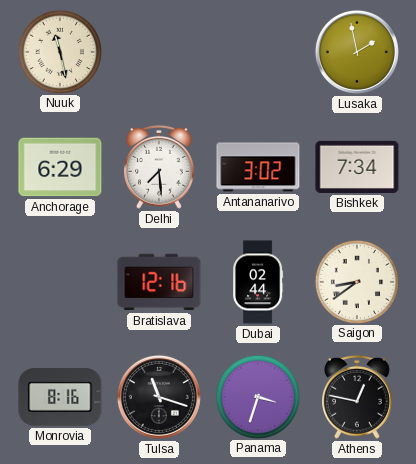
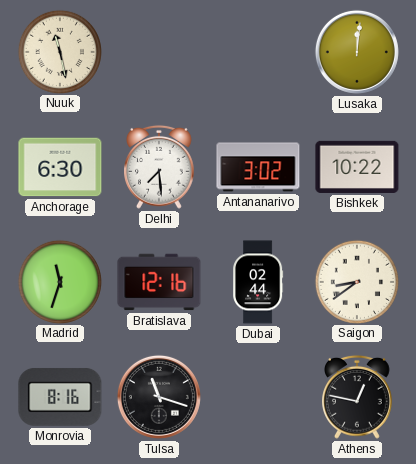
Lusaka: 1:58 -> 12:01 (357, 52)
Anchorage: 6:29 -> 6:30 (60, 167)
Bishkek: 7:34 -> 10:22 (357, 167)
Madrid: none -> 11:33 (59, 281)
Panama: 3:33 -> none (257, 396)
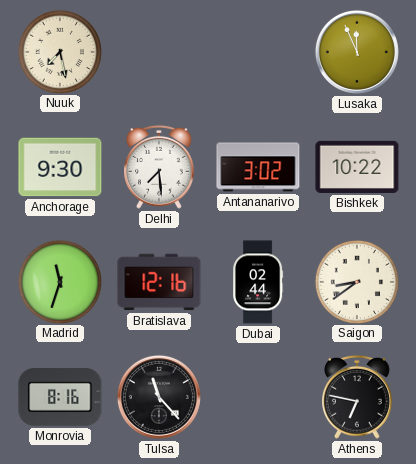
Nuuk: 11:28 -> 7:28 (59, 51)
Lusaka: 12:01 -> 11:56 (357, 52)
Anchorage: 6:30 -> 9:30 (60, 167)
Tulsa: 11:18 -> 11:23 (159, 397)
Athens: 12:47 -> 6:47 (358, 397)
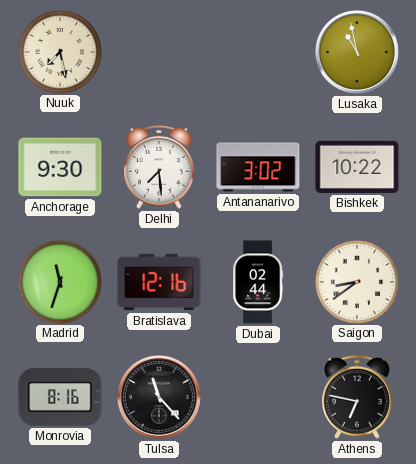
Lusaka: 11:56 -> 10:58 (357, 52)
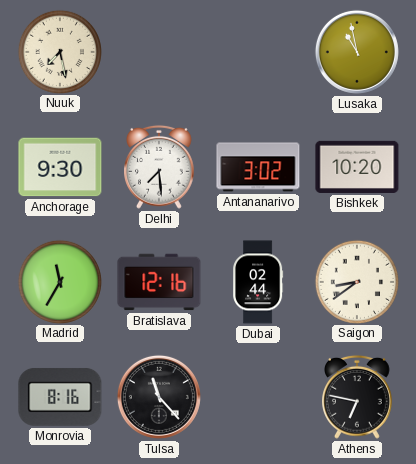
Bishkek: 10:22 -> 10:20 (357, 167)
Madrid: 11:33 -> 11:35 (59, 281)
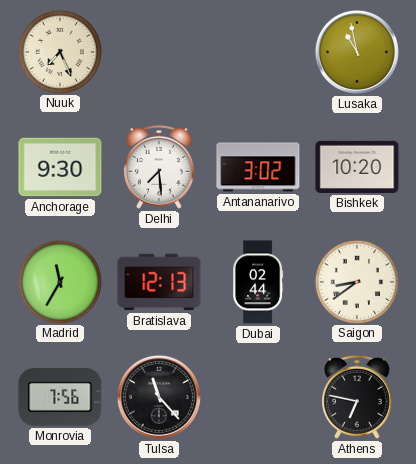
Nuuk: 7:28 -> 7:26 (59, 51)
Bratislava: 12:16 -> 12:13 (159, 282)
Monrovia: 8:16 -> 7:56 (60, 397)
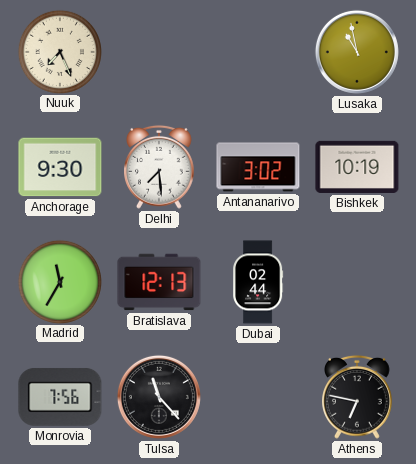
Bishkek: 10:20 -> 10:19 (357, 167)
Saigon: 8:39 -> none (356, 281)
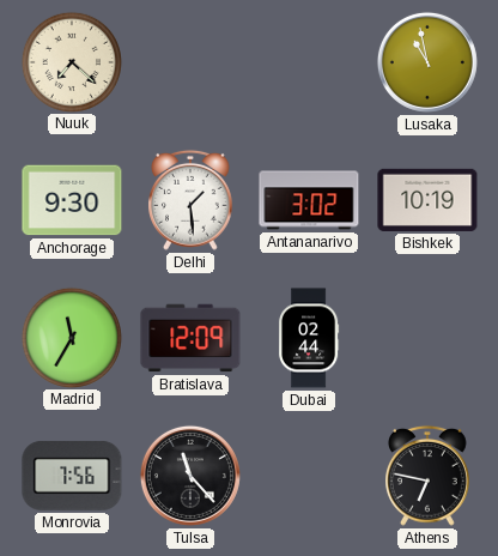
Nuuk: 7:26 -> 7:22 (71, 61)
Delhi: 7:29 -> 1:29 (192, 200)
Bratislava: 12:13 -> 12:09 (190, 338)
